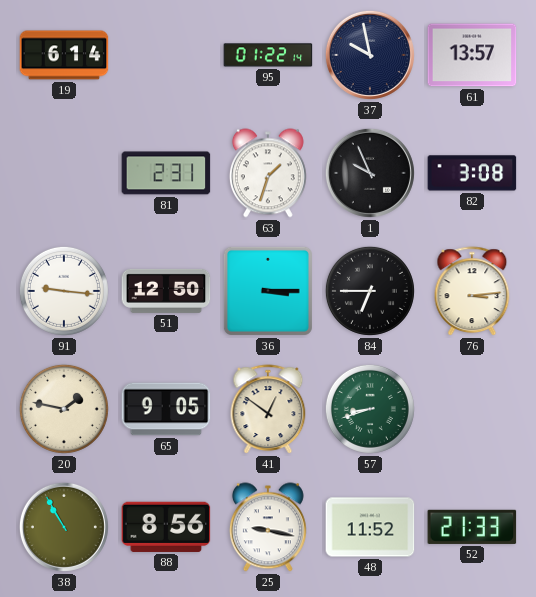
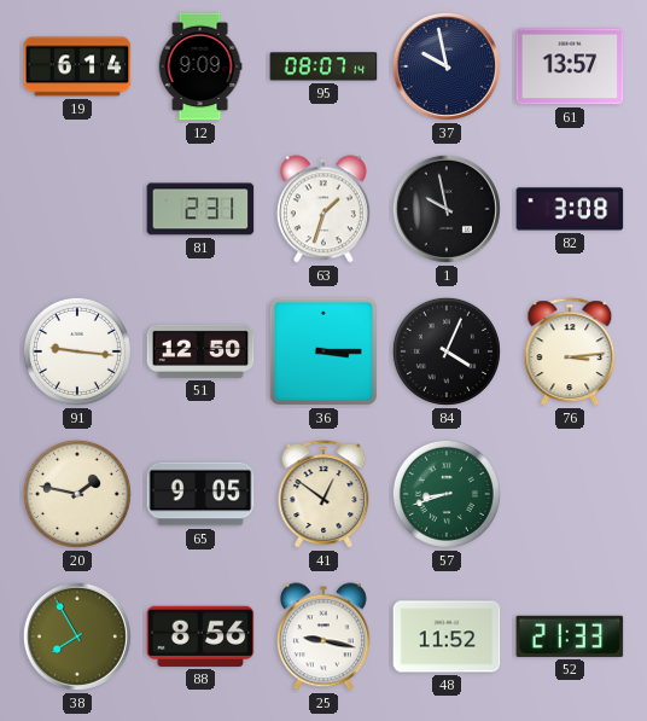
12: none -> 9:09 (200, 66)
95: 01:22 -> 08:07 (323, 66)
1: 9:56 -> 9:58 (447, 209)
84: 6:45 -> 4:04 (447, 351)
38: 10:55 -> 7:55 (77, 636)
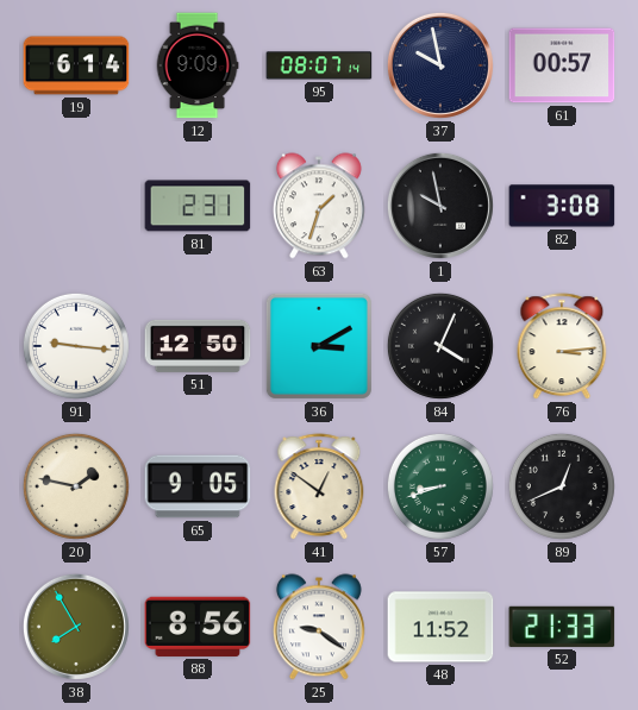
61: 13:57 -> 00:57 (562, 65)
36: 3:15 -> 3:10 (319, 346)
89: none -> 12:41 (562, 486)
25: 9:17 -> 9:21 (319, 627)
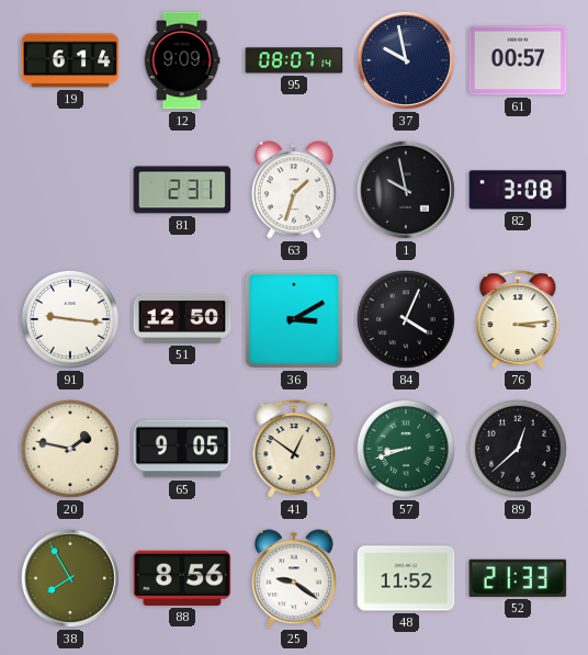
89: 12:41 -> 12:38 (518, 449)
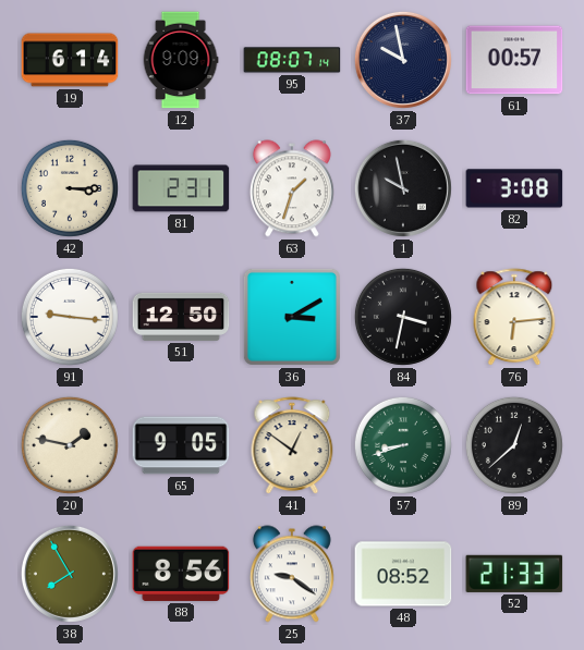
42: none -> 3:15 (70, 188)
84: 4:04 -> 3:32 (403, 317)
76: 3:14 -> 6:14 (514, 318)
48: 11:52 -> 08:52 (403, 574)
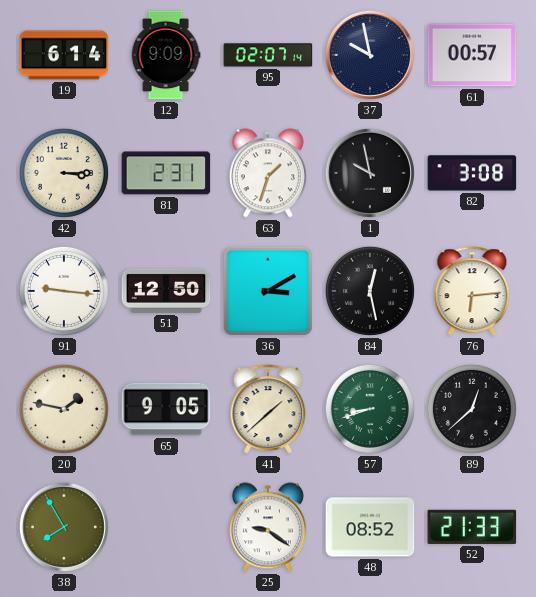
95: 08:07 -> 02:07 (268, 55)
84: 3:32 -> 12:28 (370, 291)
41: 12:51 -> 1:38 (268, 410)
88: 8:56 -> none (181, 574)
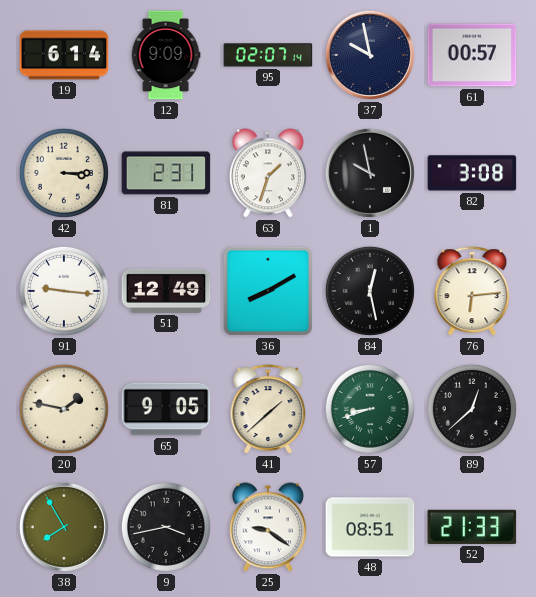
51: 12:50 -> 12:49 (166, 291)
36: 3:10 -> 8:10 (268, 291)
9: none -> 3:43 (166, 527)
48: 08:52 -> 08:51 (370, 527)
